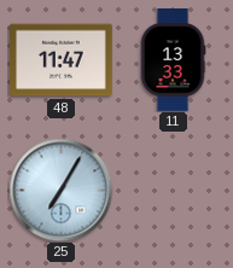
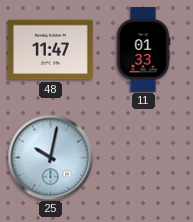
11: 13:33 -> 01:33 (143, 50)
25: 7:05 -> 10:02 (50, 157)
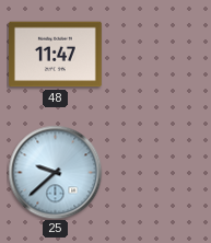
11: 01:33 -> none (143, 50)
25: 10:02 -> 9:38 (55, 172)
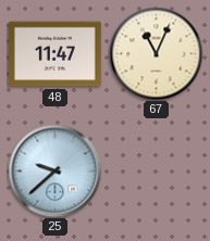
67: none -> 11:04 (156, 53)
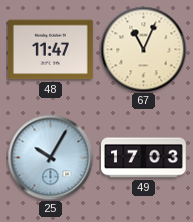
25: 9:38 -> 10:05 (50, 157)
49: none -> 17:03 (144, 158)
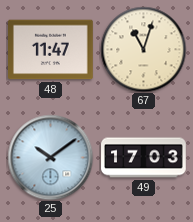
67: 11:04 -> 11:03 (143, 49)
25: 10:05 -> 10:09 (50, 157)
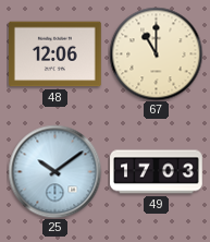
48: 11:47 -> 12:06 (55, 55)
67: 11:03 -> 11:00 (156, 53)
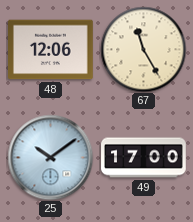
67: 11:00 -> 11:25 (143, 49)
49: 17:03 -> 17:00 (144, 158)
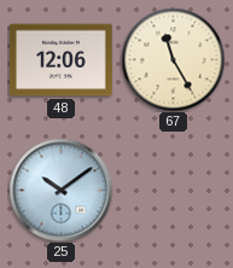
49: 17:00 -> none (144, 158)
